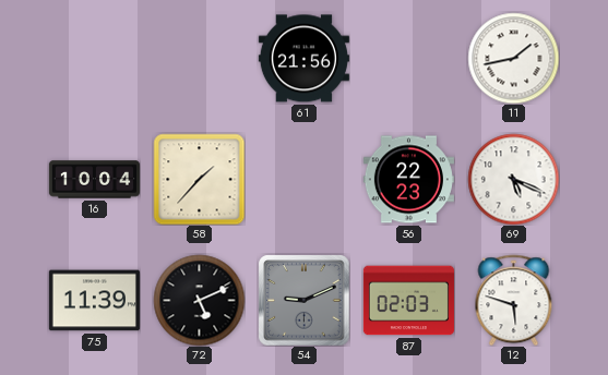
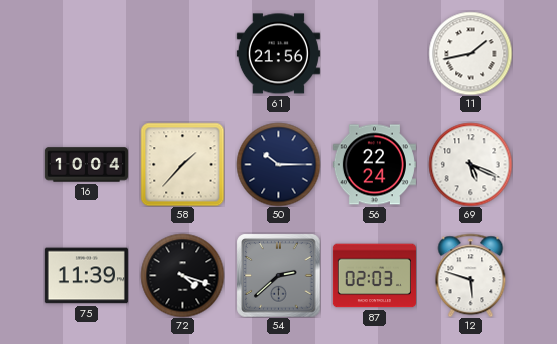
50: none -> 10:15 (278, 164)
56: 22:23 -> 22:24 (374, 165)
72: 5:11 -> 4:18 (182, 275)
54: 9:11 -> 2:38 (278, 275)
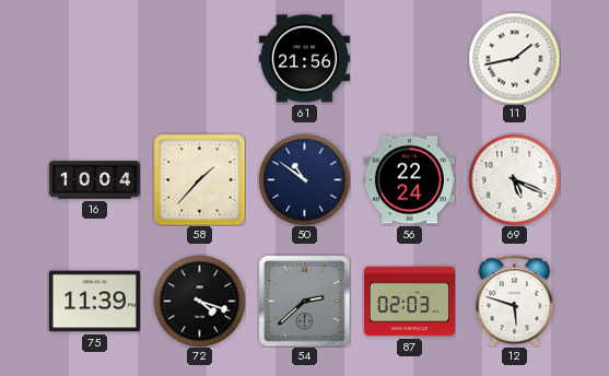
50: 10:15 -> 10:51 (304, 179)
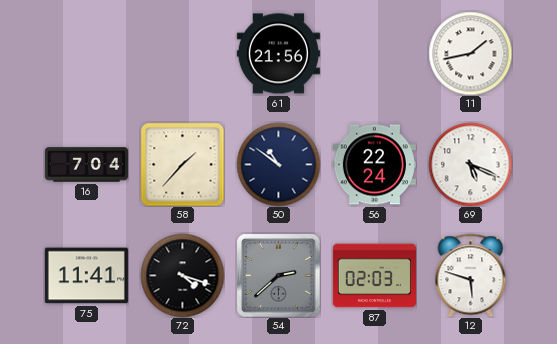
16: 10:04 -> 7:04 (86, 165)
75: 11:39 -> 11:41 (86, 276)
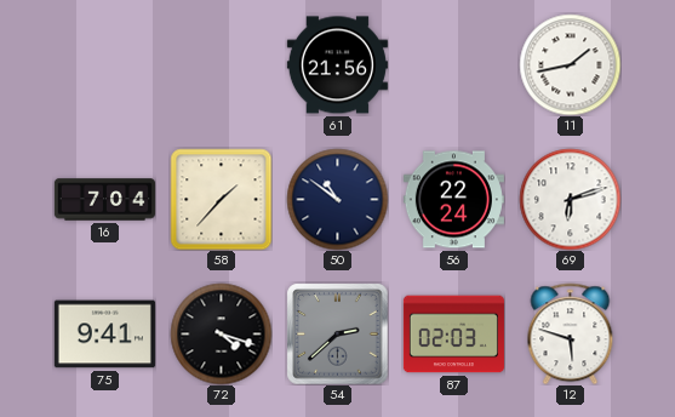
69: 5:19 -> 6:12 (570, 199)
75: 11:41 -> 9:41 (104, 335)
